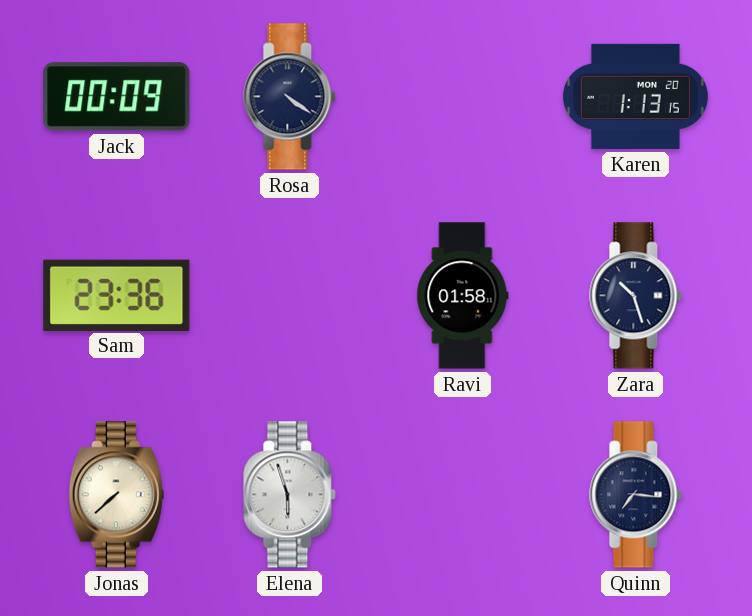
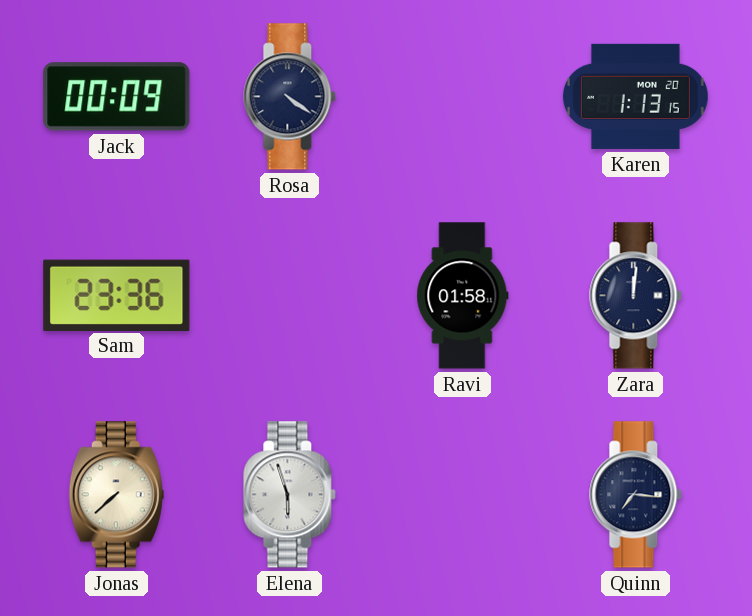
Zara: 10:27 -> 12:01 (636, 296)
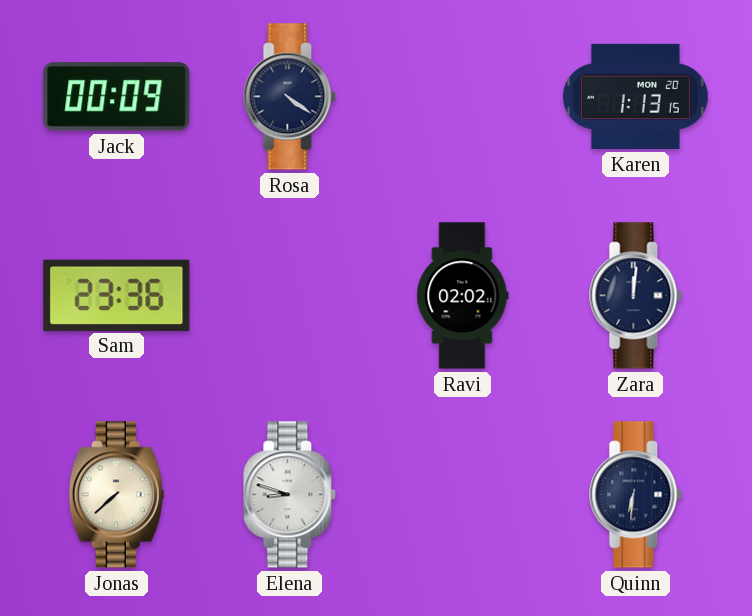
Ravi: 01:58 -> 02:02 (463, 296)
Elena: 5:57 -> 8:48 (290, 495)
Quinn: 7:16 -> 6:31 (636, 495)
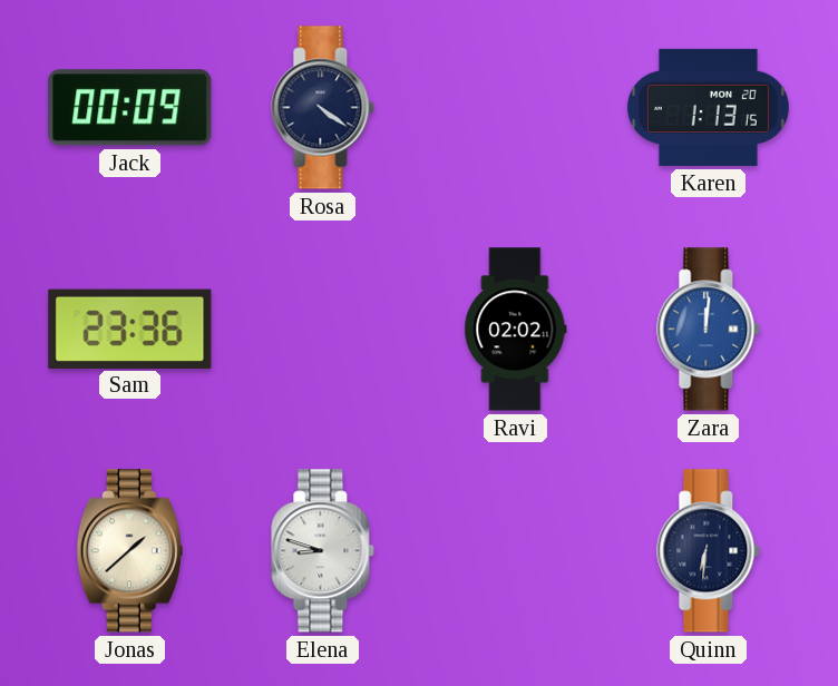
Zara dial: navy -> blue (709, 330)
Jonas: 7:38 -> 1:38 (129, 551)
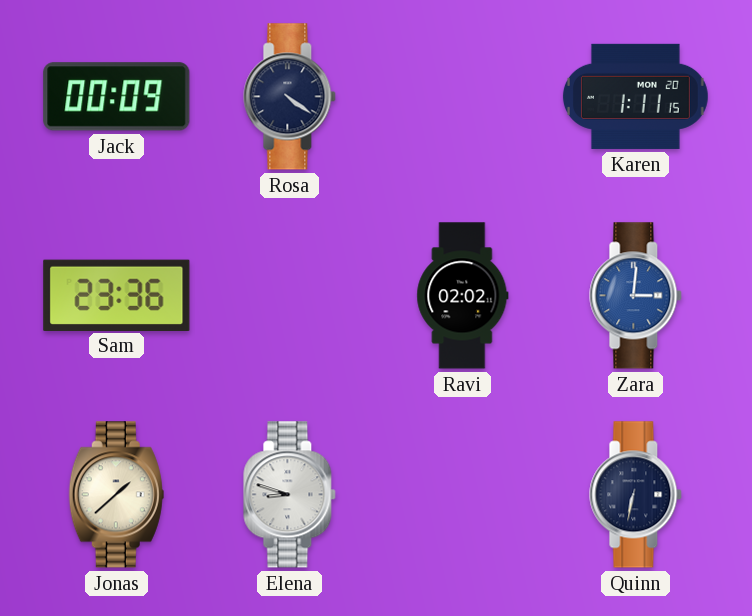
Karen: 1:13 -> 1:11 (635, 96)
Zara: 12:01 -> 3:01 (636, 296)
Quinn: 6:31 -> 6:32 (636, 495)
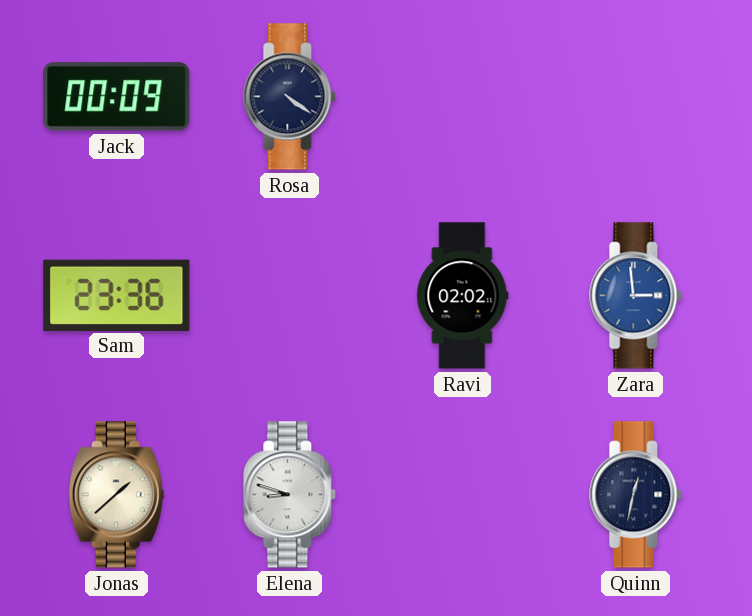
Karen: 1:11 -> none (635, 96)
Zara: 3:01 -> 2:59 (636, 296)
Quinn: 6:32 -> 12:32 (636, 495)
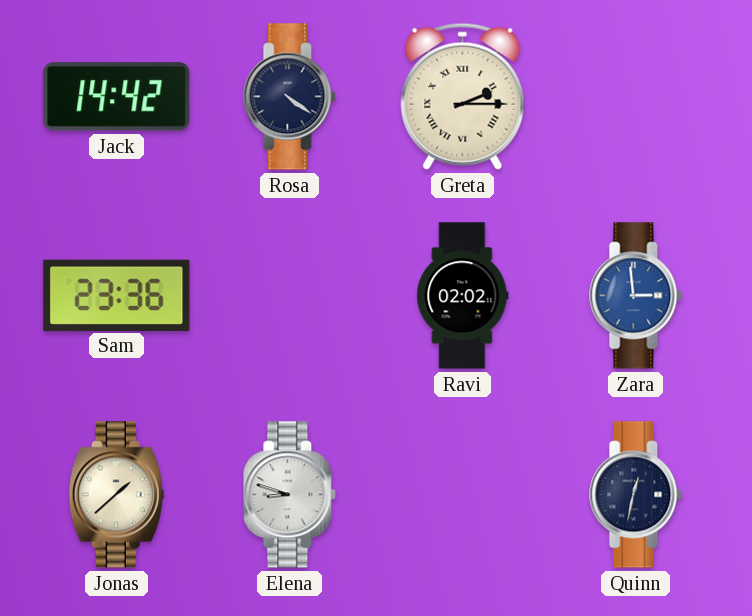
Jack: 00:09 -> 14:42 (117, 97)
Greta: none -> 2:15 (463, 96)
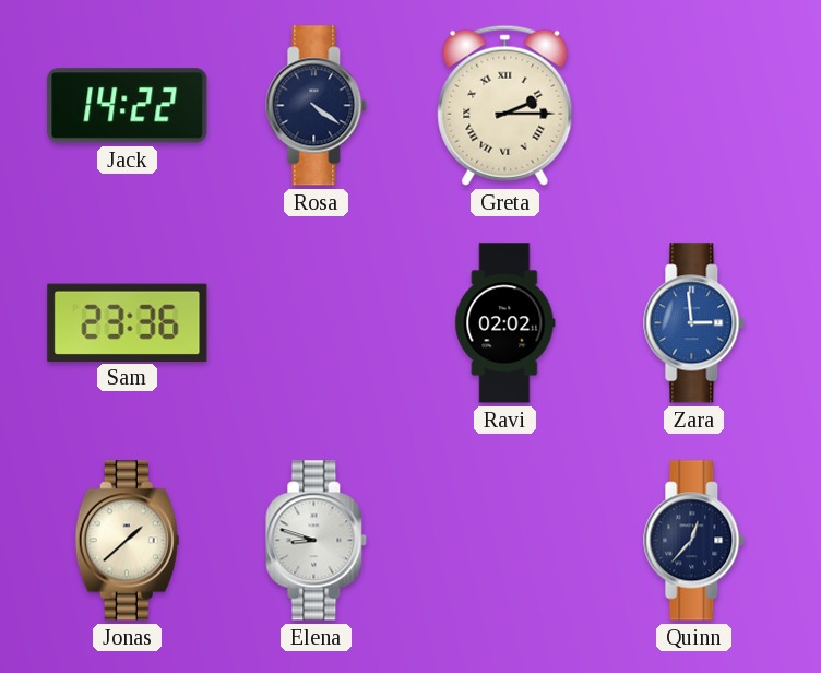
Jack: 14:42 -> 14:22 (128, 106)
Quinn: 12:32 -> 12:37 (694, 541)
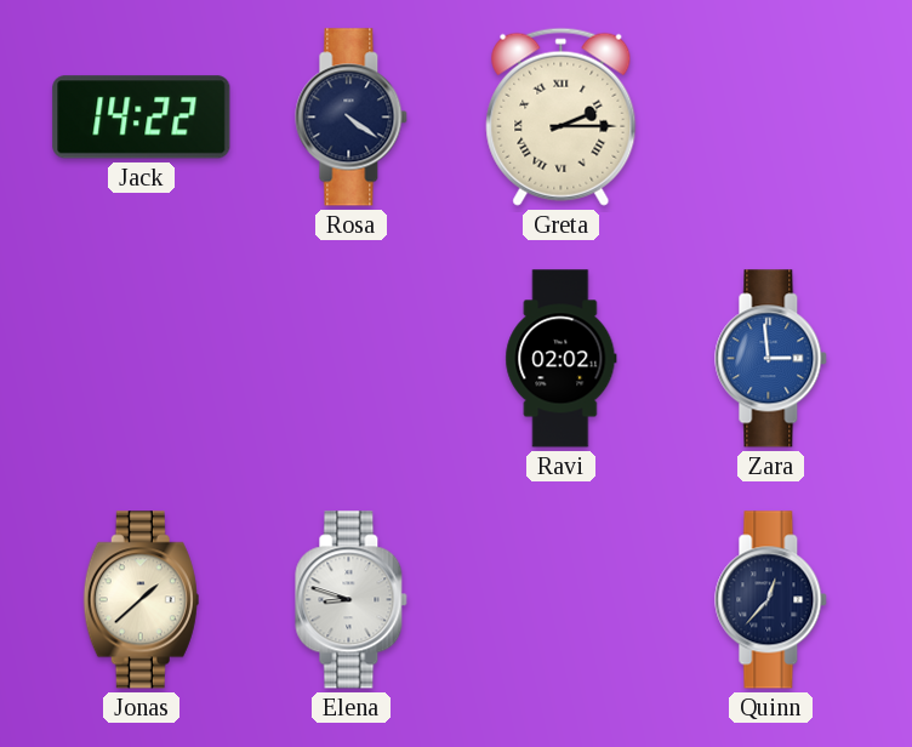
Sam: 23:36 -> none (128, 322)
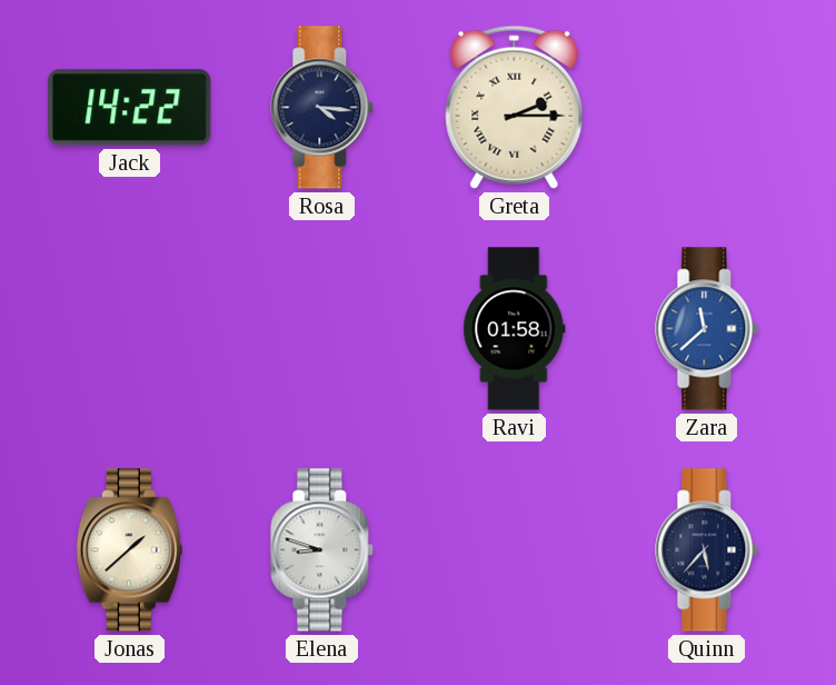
Rosa: 4:21 -> 4:16 (322, 108)
Ravi: 02:02 -> 01:58 (515, 329)
Zara: 2:59 -> 11:38 (707, 329)
Quinn: 12:37 -> 5:37 (707, 550)
